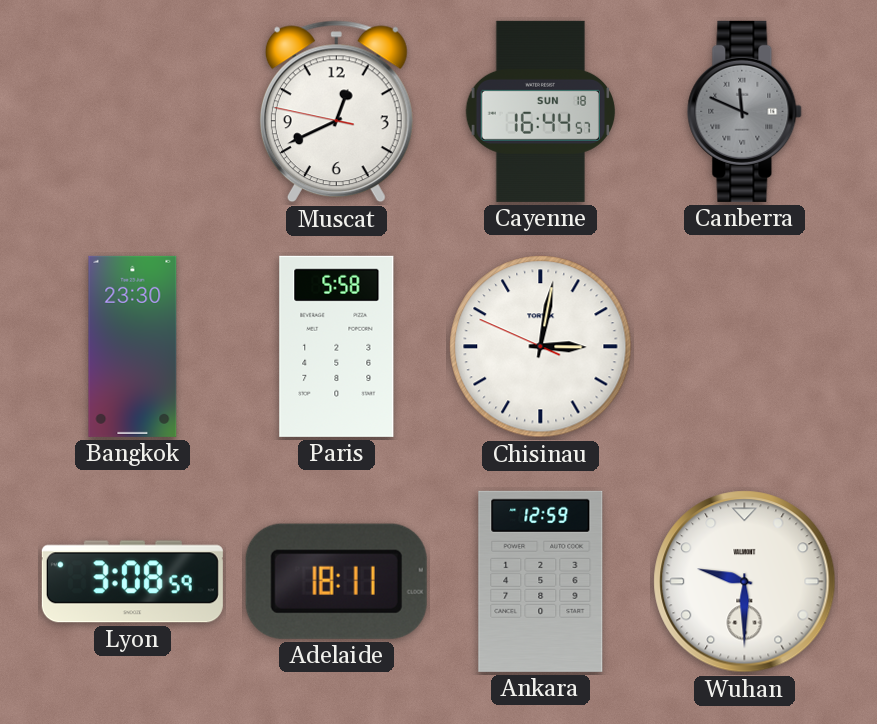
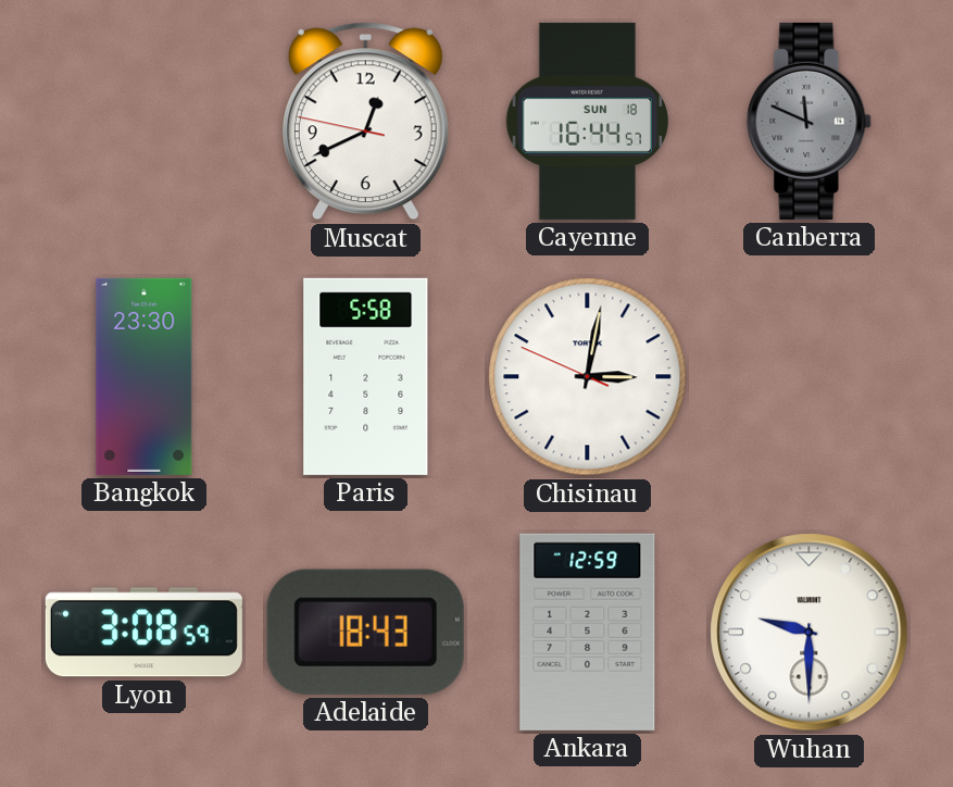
Adelaide: 18:11 -> 18:43 (365, 632)
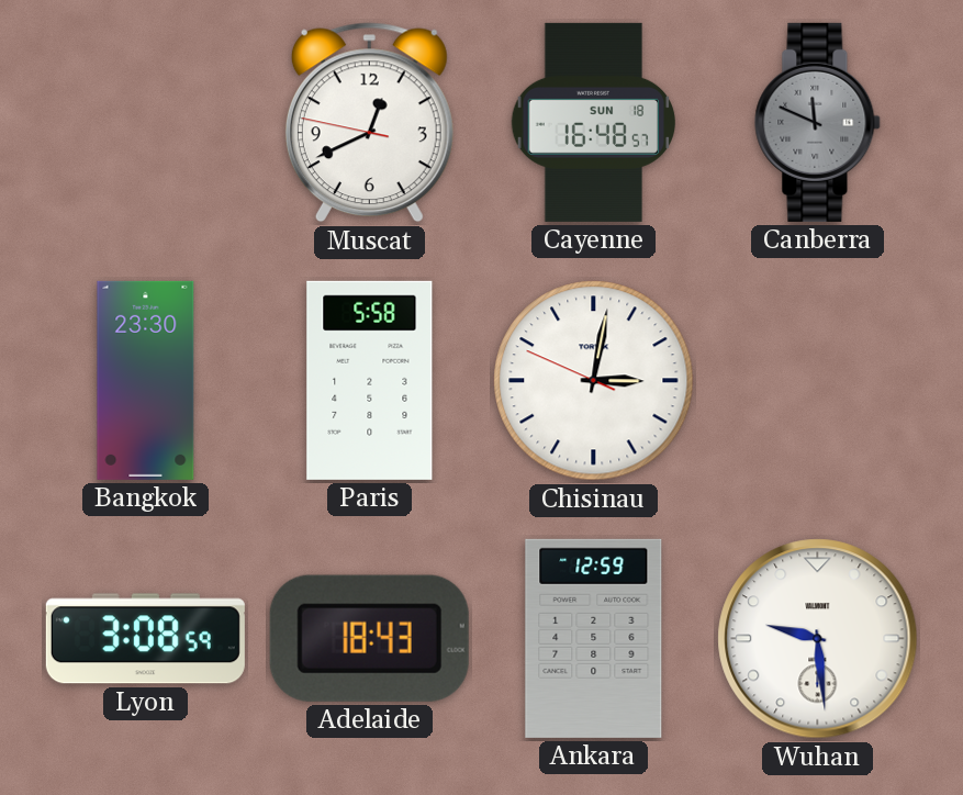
Cayenne: 16:44 -> 16:48 (594, 122)
Wuhan: 9:30 -> 9:29 (818, 639)
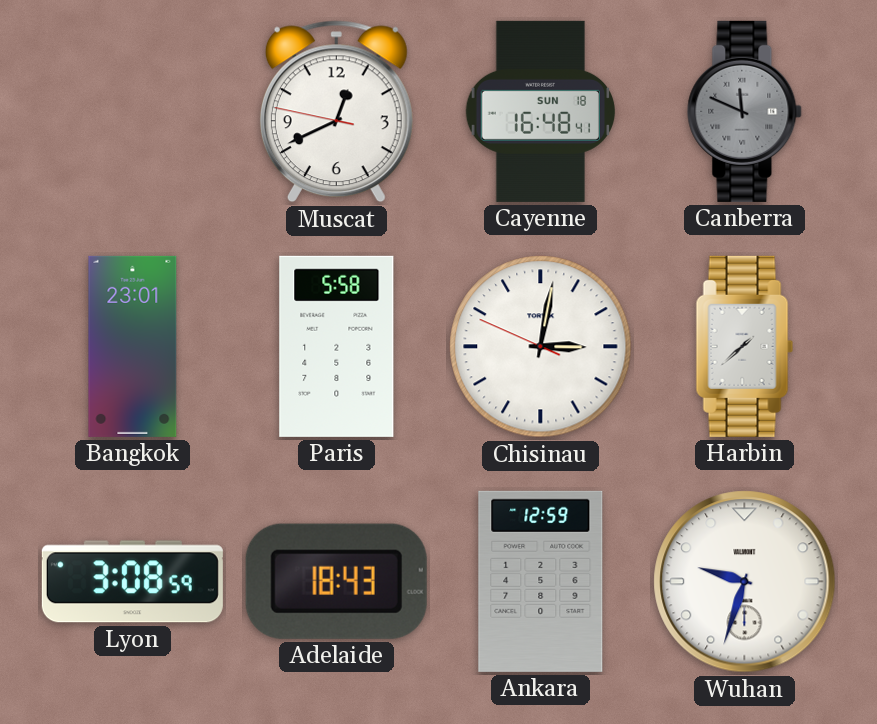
Cayenne: 16:48:57 -> 16:48:41 (541, 111)
Bangkok: 23:30 -> 23:01 (133, 346)
Harbin: none -> 1:38 (745, 346)
Wuhan: 9:29 -> 9:33 (745, 582)
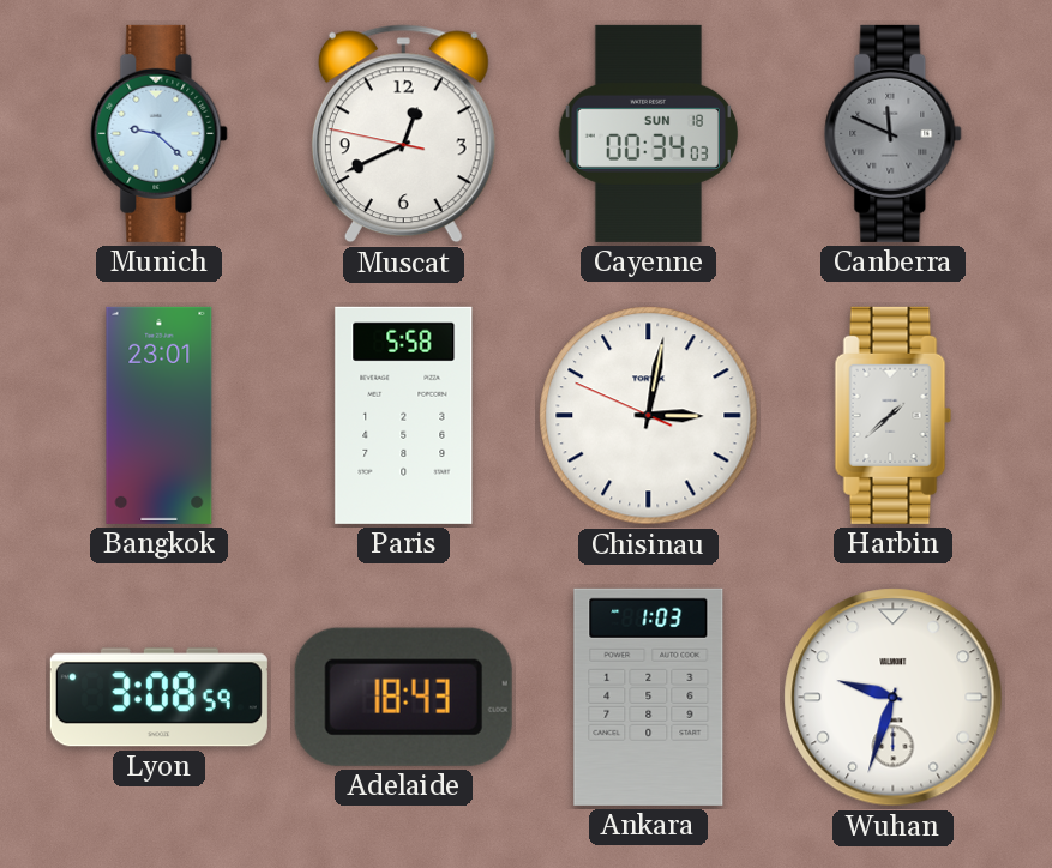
Munich: none -> 9:22 (160, 133)
Cayenne: 16:48 -> 00:34 (649, 133)
Ankara: 12:59 -> 1:03 (649, 697)
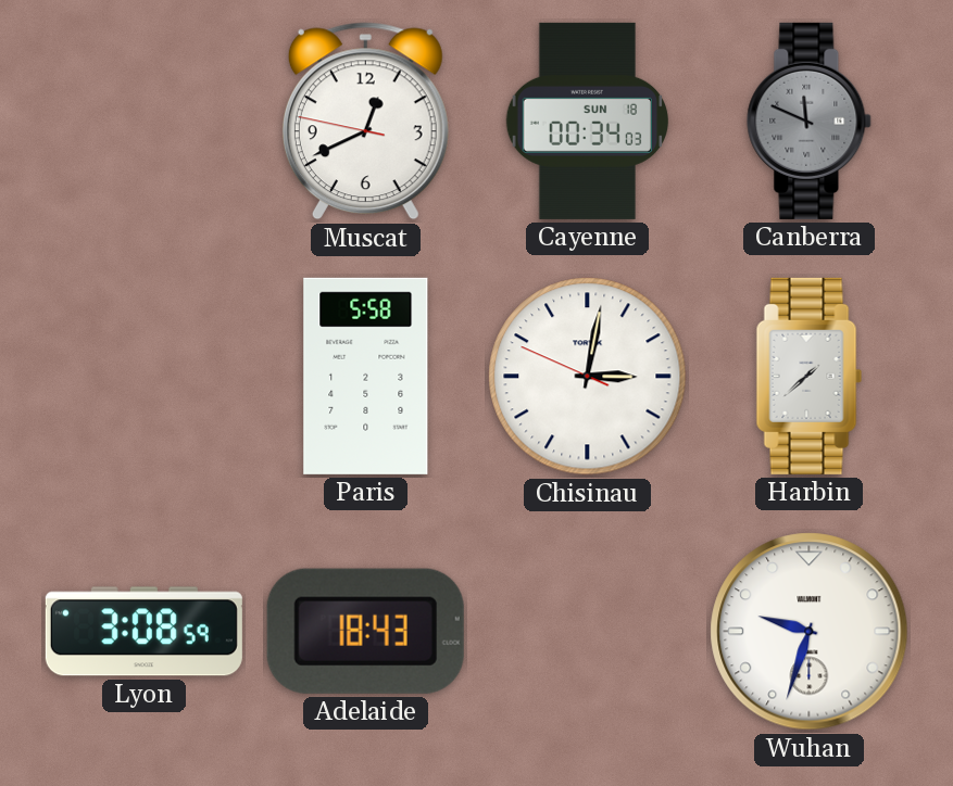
Munich: 9:22 -> none (160, 133)
Bangkok: 23:01 -> none (160, 415)
Ankara: 1:03 -> none (649, 697)
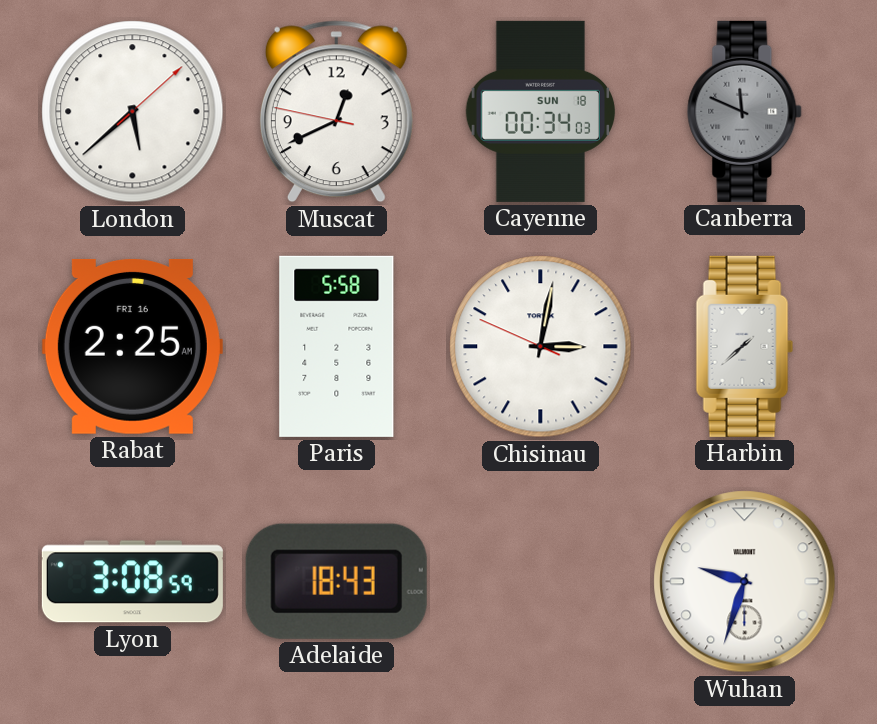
London: none -> 5:38 (133, 112)
Rabat: none -> 2:25 (132, 346)
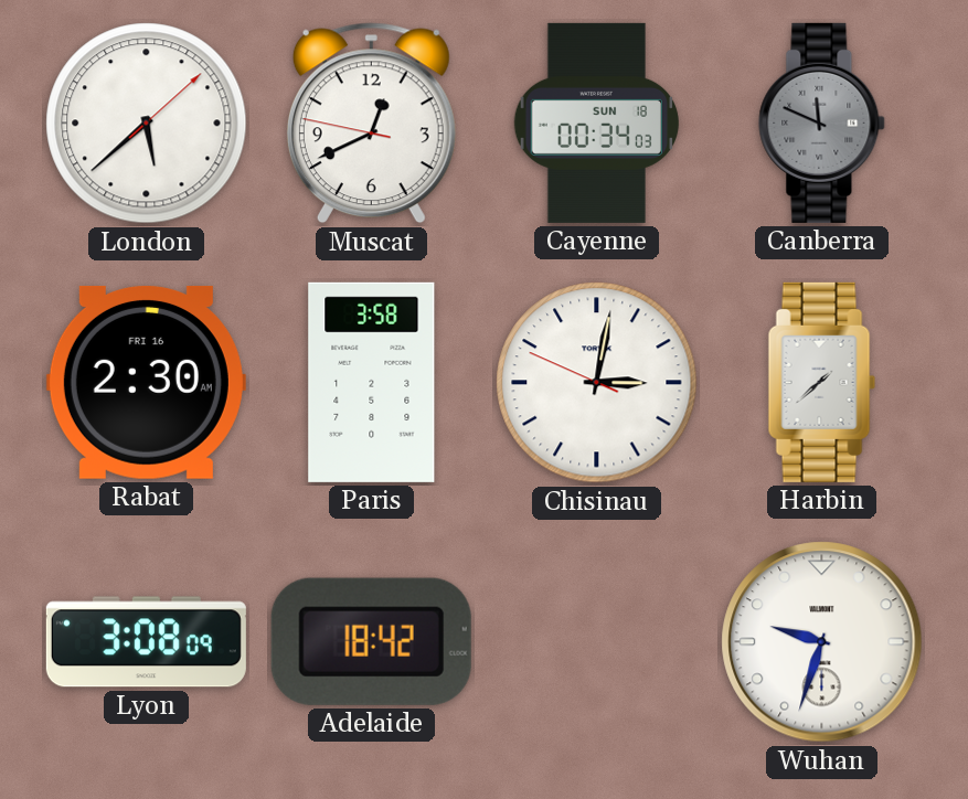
Rabat: 2:25 -> 2:30 (146, 382)
Paris: 5:58 -> 3:58 (372, 382)
Lyon: 3:08:59 -> 3:08:09 (146, 642)
Adelaide: 18:43 -> 18:42 (371, 641)
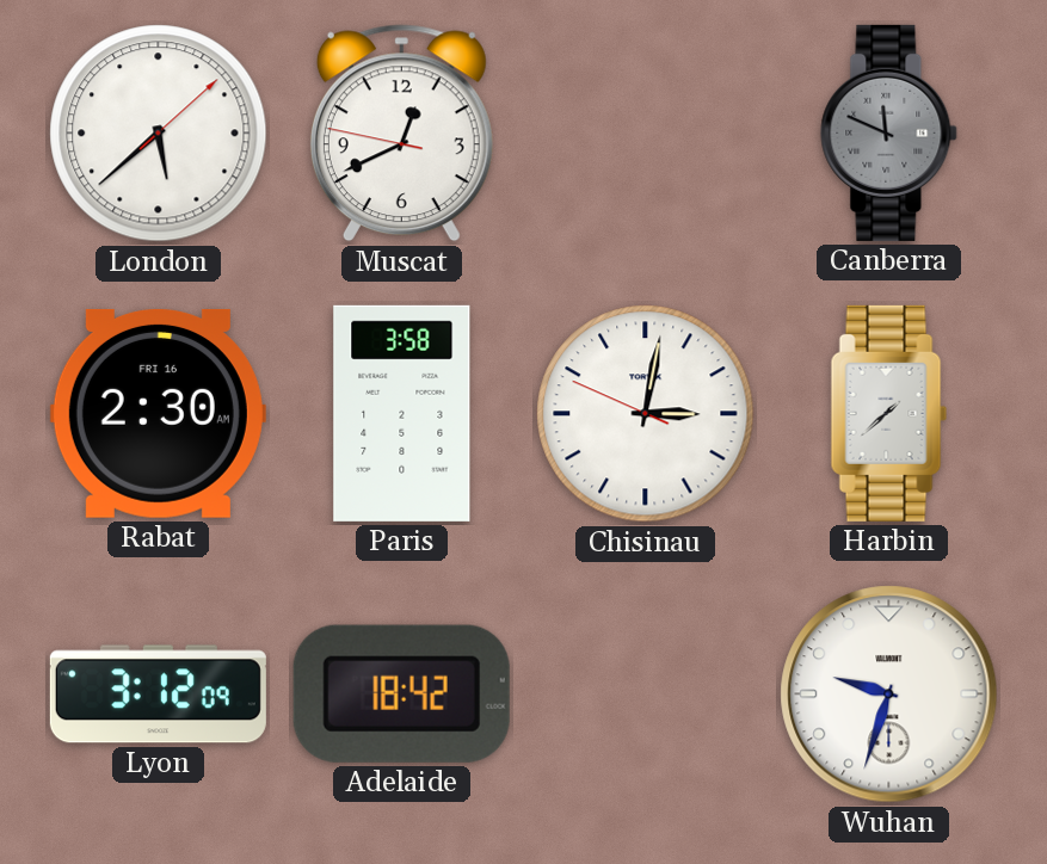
Cayenne: 00:34 -> none (597, 122)
Lyon: 3:08 -> 3:12 (158, 695)
